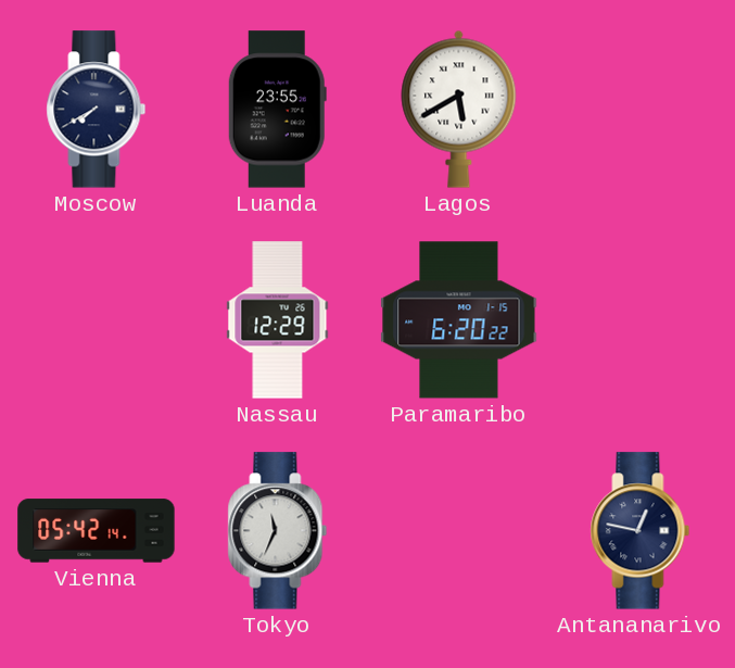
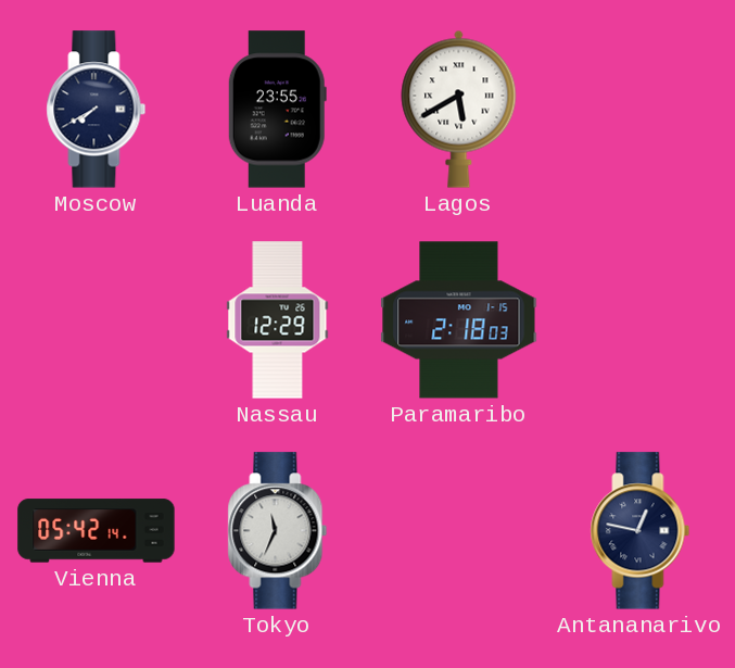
Paramaribo: 6:20 -> 2:18 (459, 320)
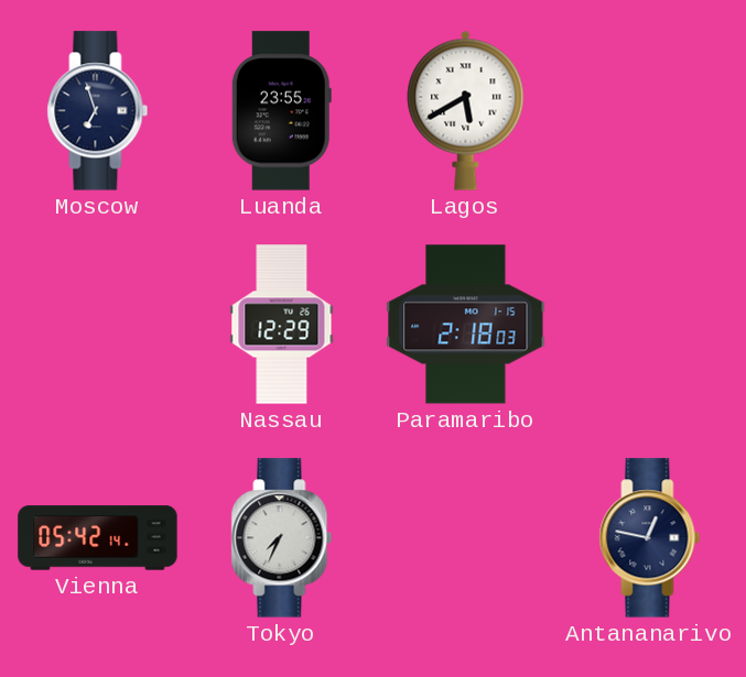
Moscow: 7:40 -> 6:57 (98, 111)
Tokyo: 11:34 -> 7:34 (282, 538)
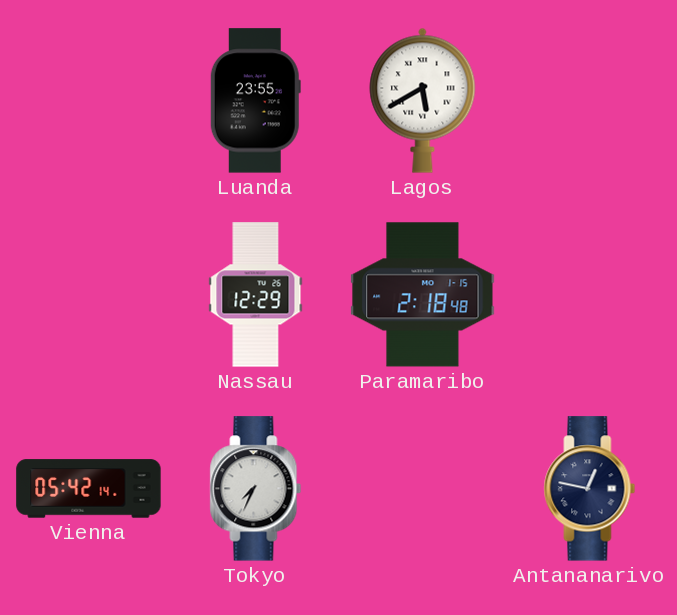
Moscow: 6:57 -> none (98, 111)
Paramaribo: 2:18:03 -> 2:18:48 (423, 295)
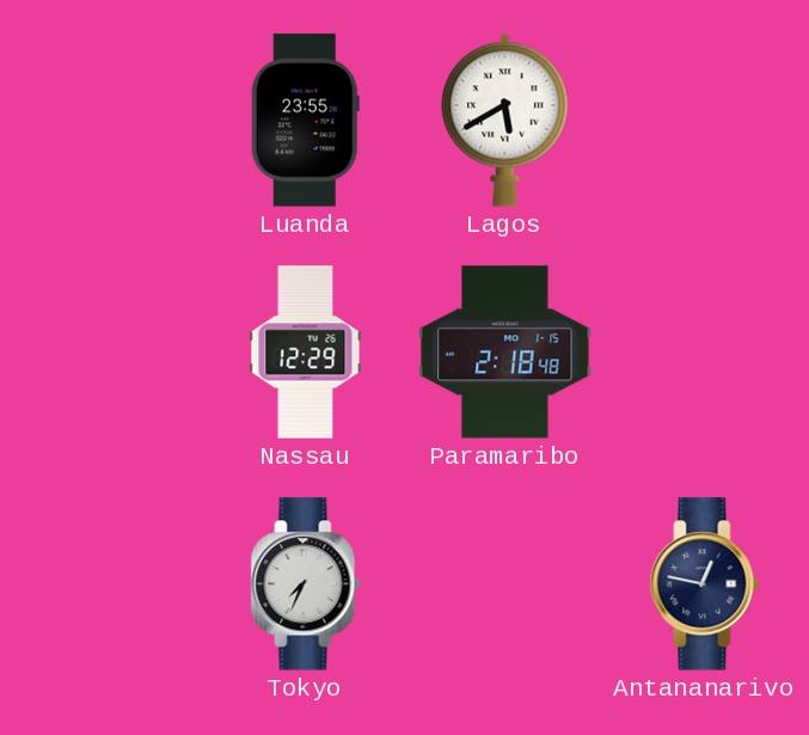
Vienna: 05:42 -> none (89, 489)
